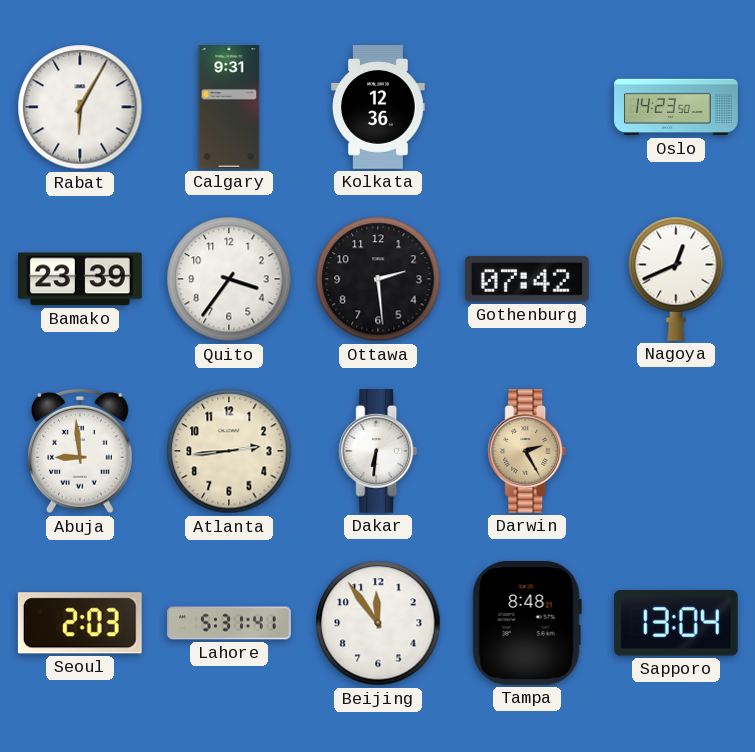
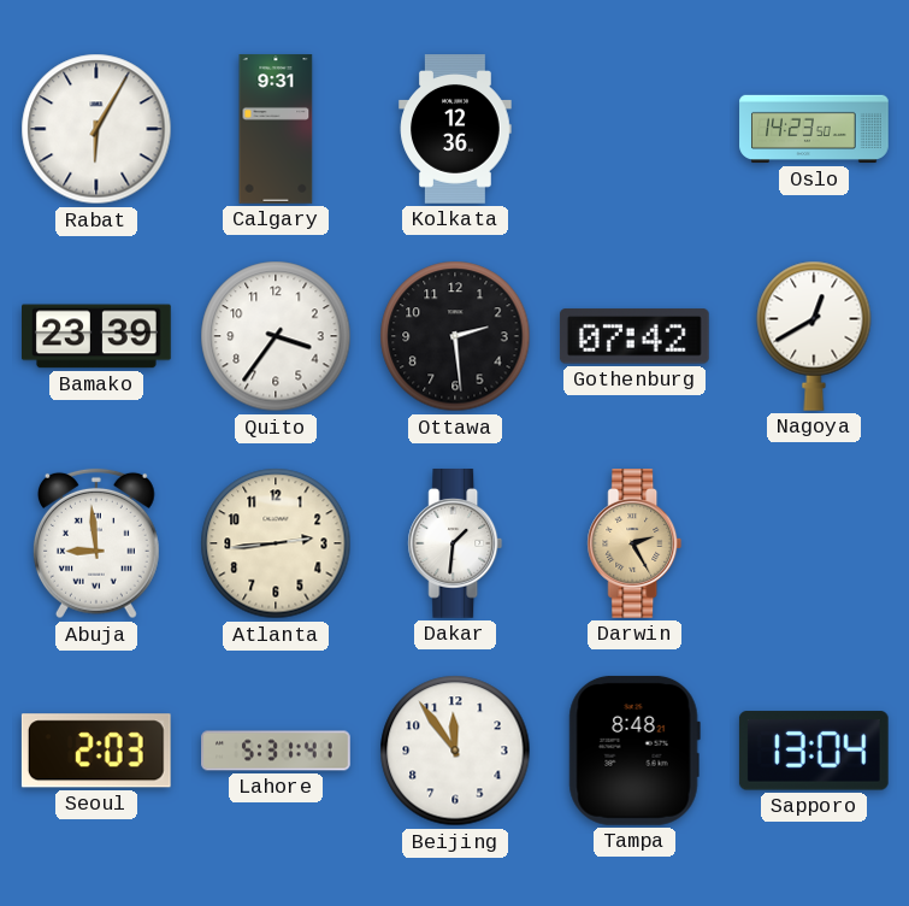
Nagoya: 12:41 -> 12:40 (814, 336)
Dakar: 6:31 -> 1:31 (455, 545)
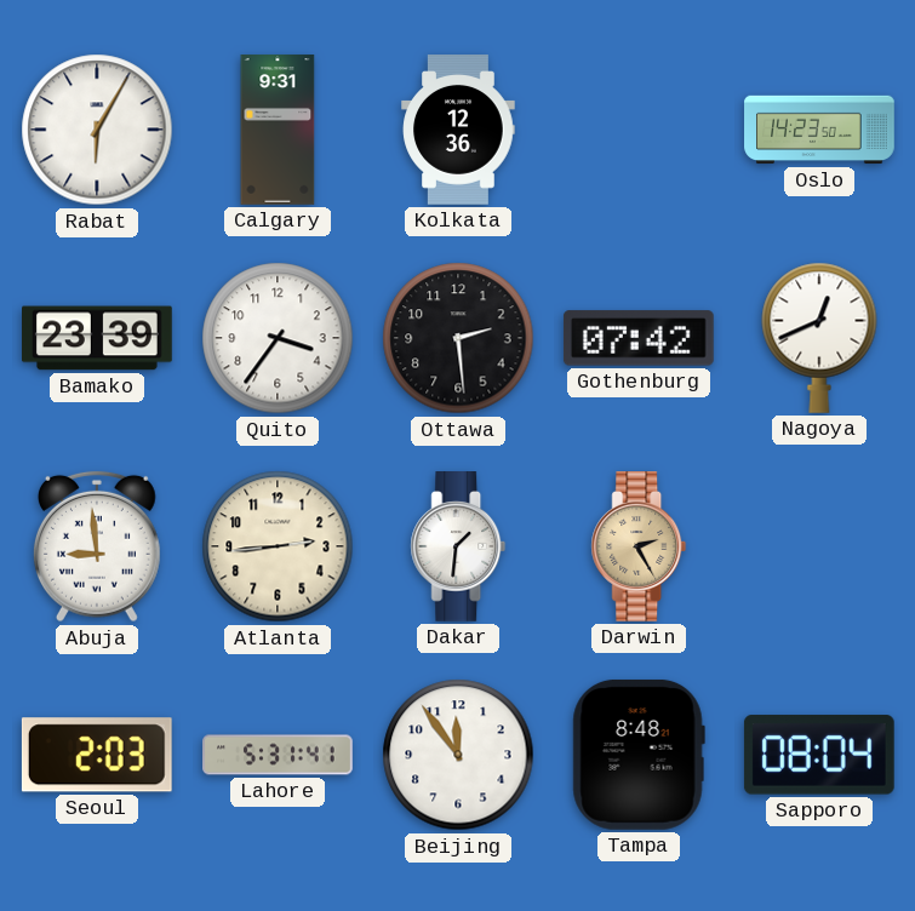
Nagoya: 12:40 -> 12:41 (819, 338)
Sapporo: 13:04 -> 08:04 (819, 755)
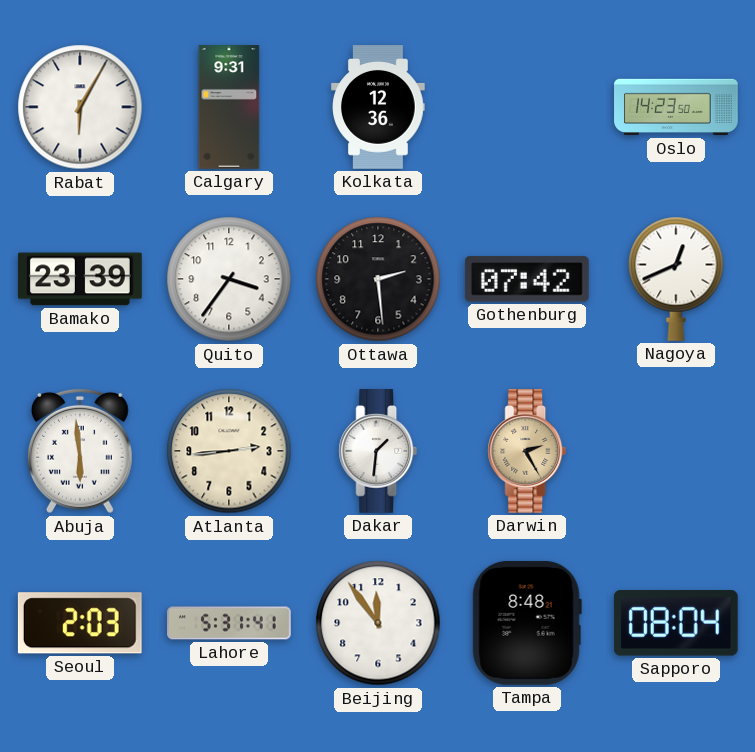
Abuja: 8:59 -> 5:59 (80, 451)
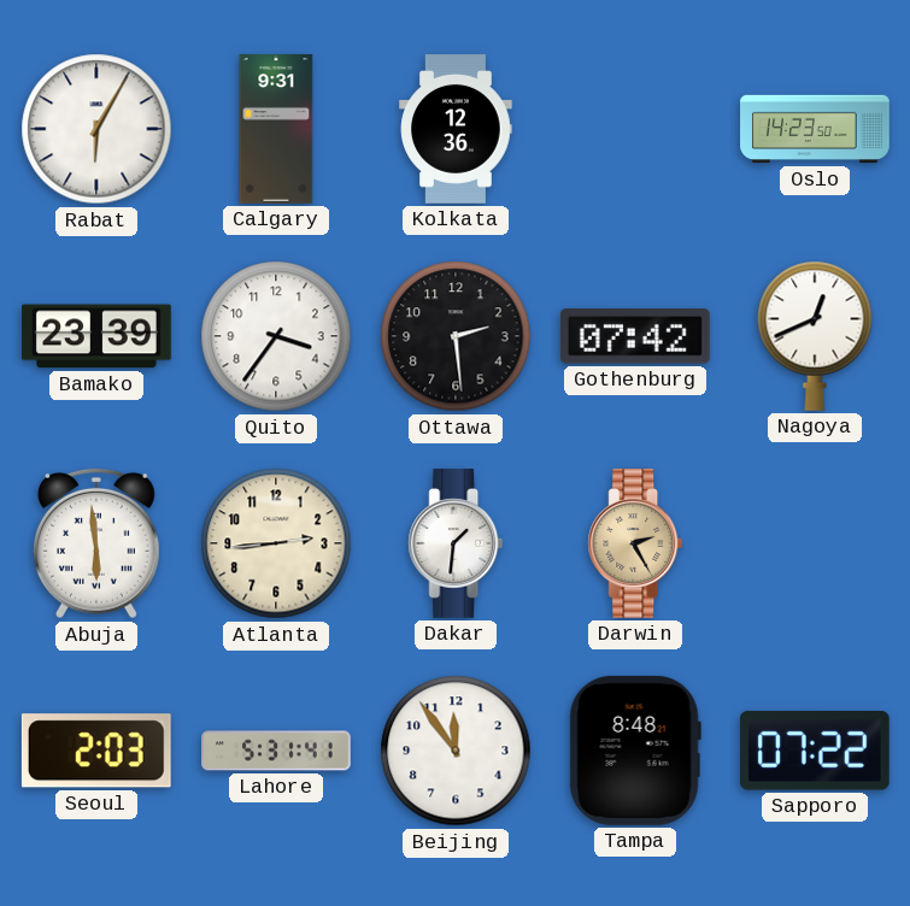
Sapporo: 08:04 -> 07:22 (815, 751)
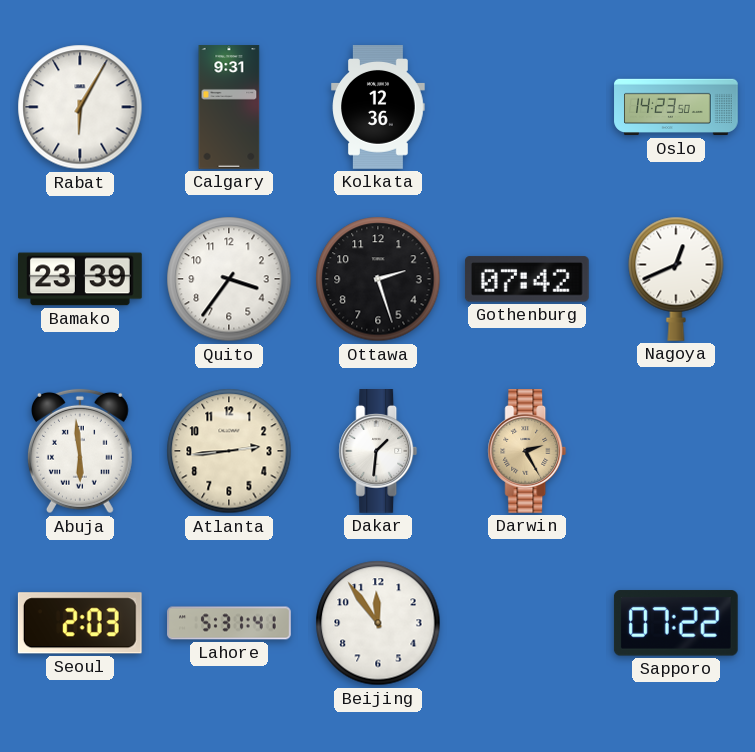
Ottawa: 2:29 -> 2:27 (378, 279)
Tampa: 8:48 -> none (635, 751)
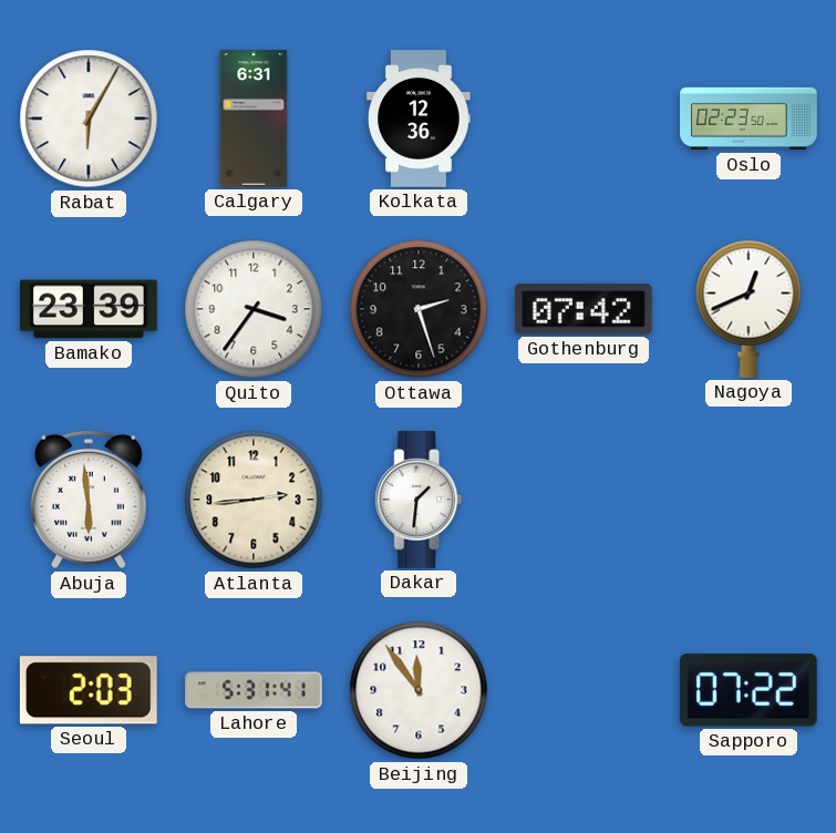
Calgary: 9:31 -> 6:31 (254, 119)
Oslo: 14:23 -> 02:23 (749, 119)
Darwin: 2:25 -> none (527, 452)
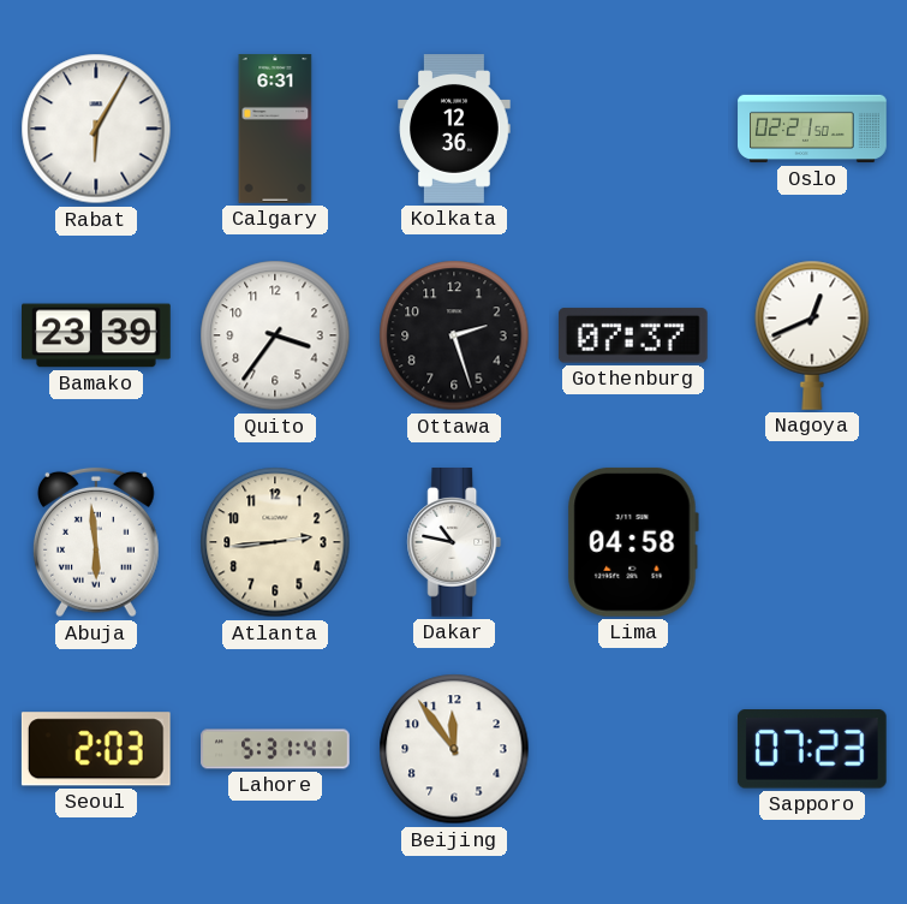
Oslo: 02:23 -> 02:21 (812, 129)
Gothenburg: 07:42 -> 07:37 (633, 335)
Dakar: 1:31 -> 10:47 (454, 543)
Lima: none -> 04:58 (633, 542)
Sapporo: 07:22 -> 07:23 (812, 749)
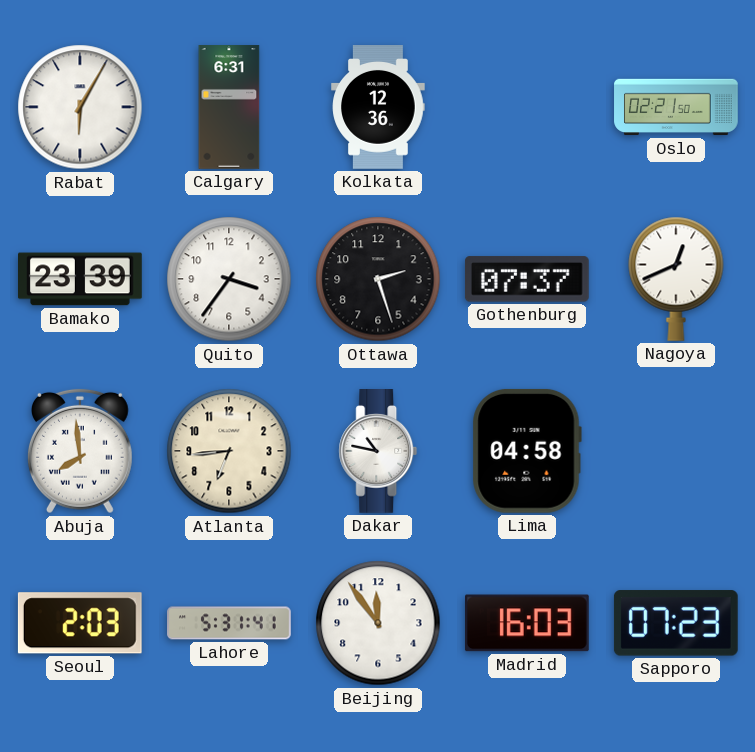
Abuja: 5:59 -> 7:59 (80, 451)
Atlanta: 2:44 -> 6:44 (229, 451)
Madrid: none -> 16:03 (527, 623)
